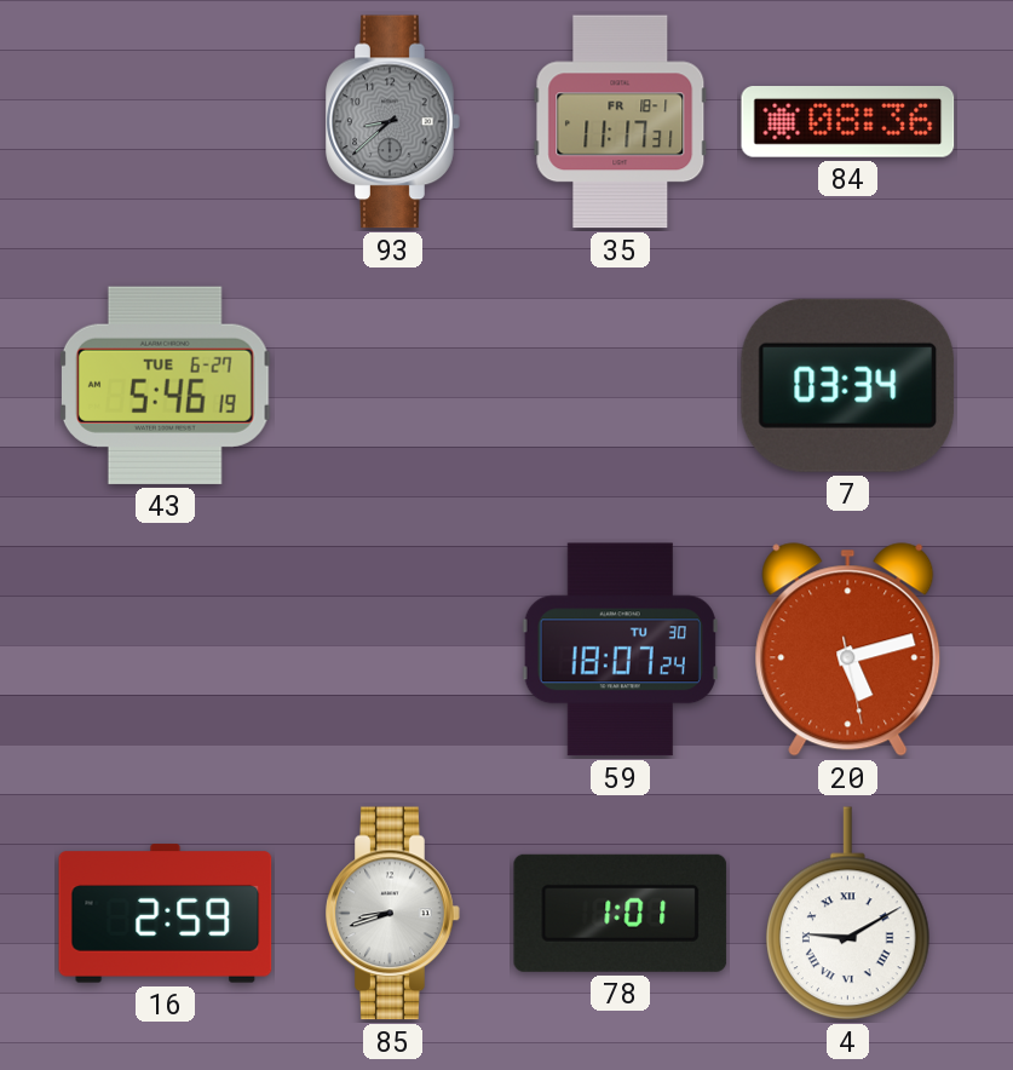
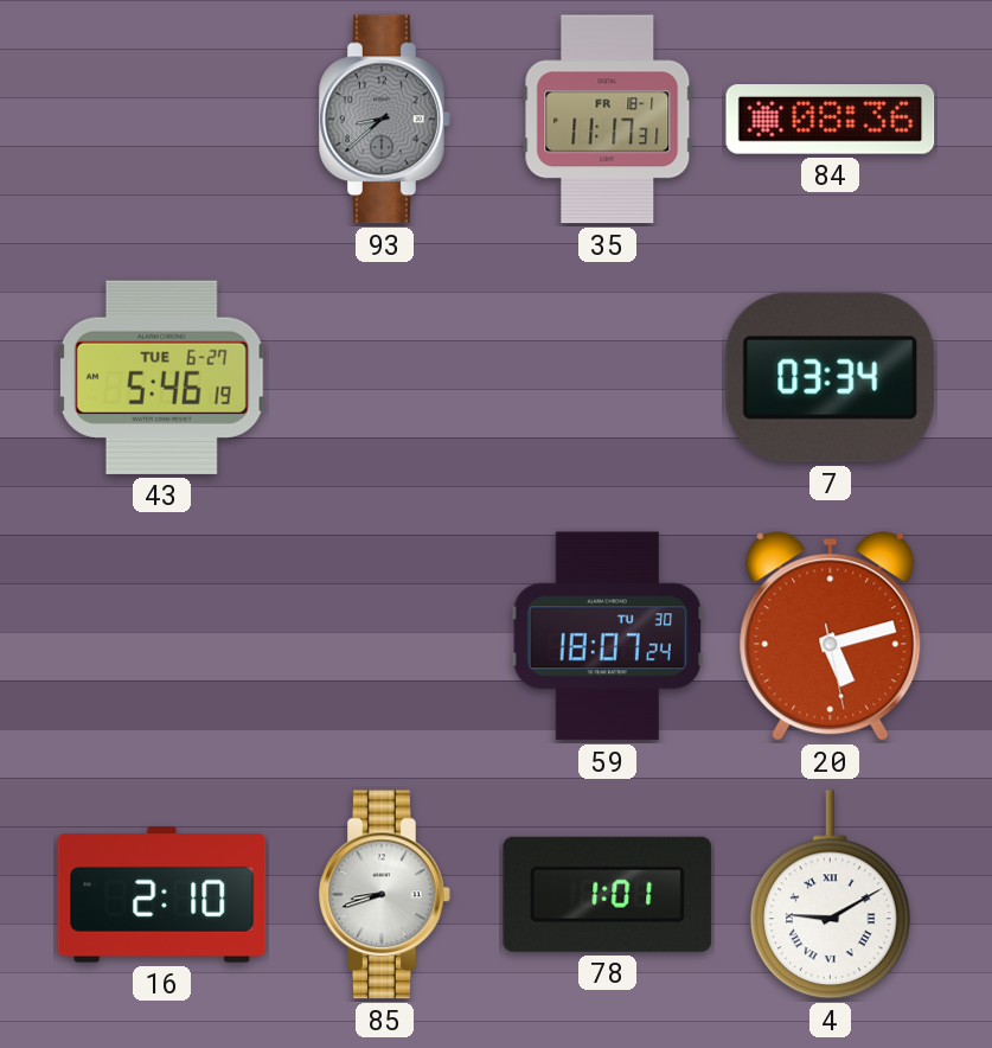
16: 2:59 -> 2:10 (162, 895)
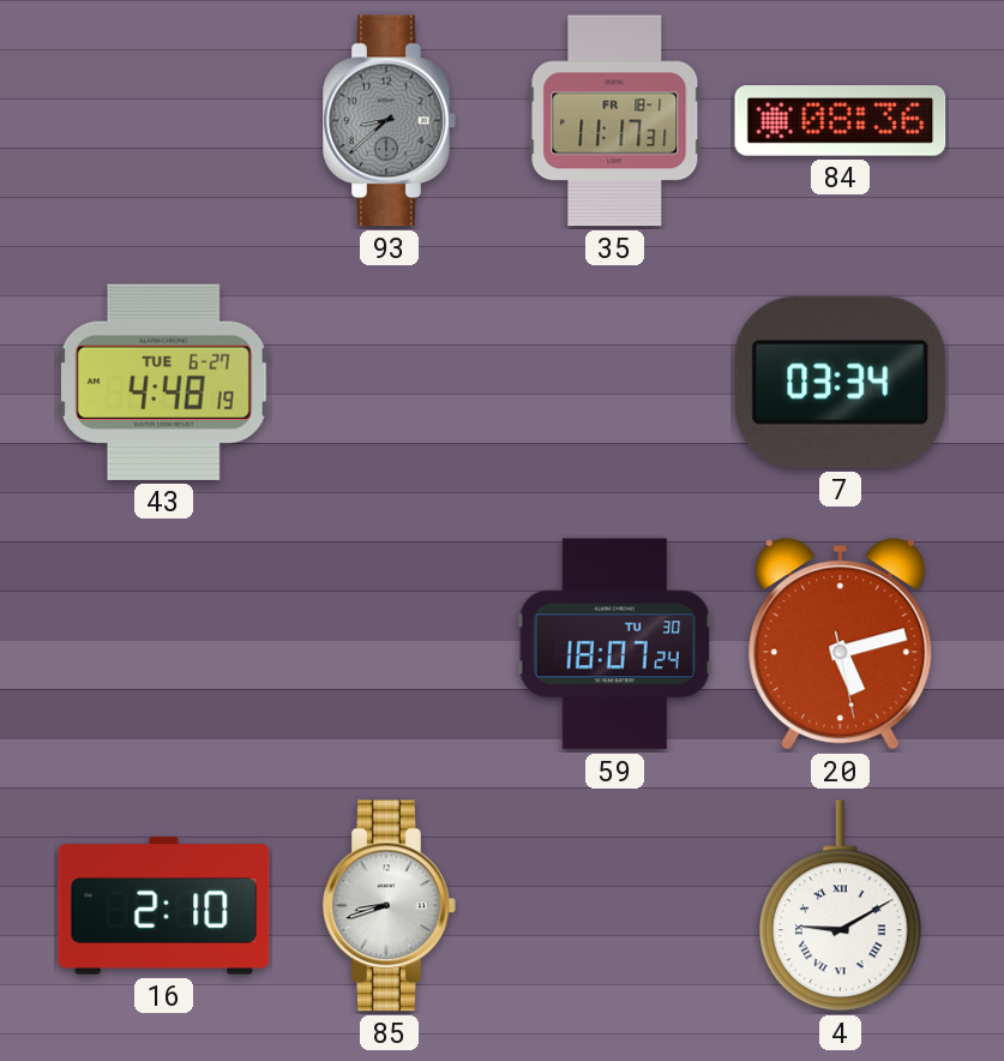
43: 5:46 -> 4:48 (163, 382)
78: 1:01 -> none (608, 894)
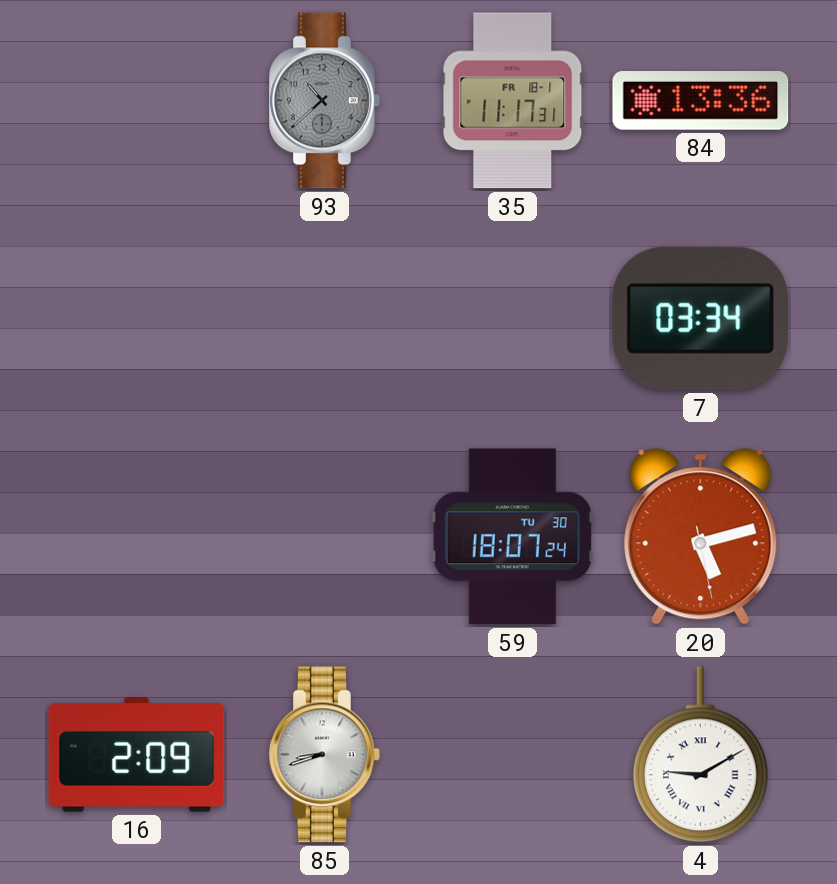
93: 8:38 -> 10:38 (325, 101)
84: 08:36 -> 13:36 (701, 101)
43: 4:48 -> none (163, 382)
16: 2:10 -> 2:09 (137, 755)
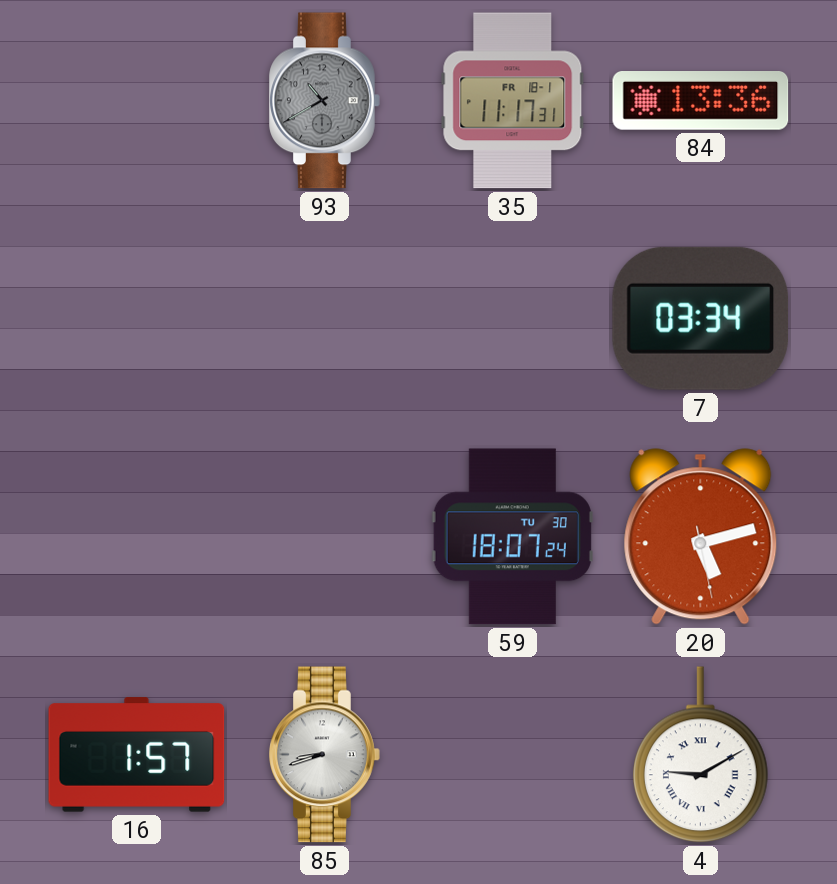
93: 10:38 -> 10:40 (325, 101)
16: 2:09 -> 1:57 (137, 755)
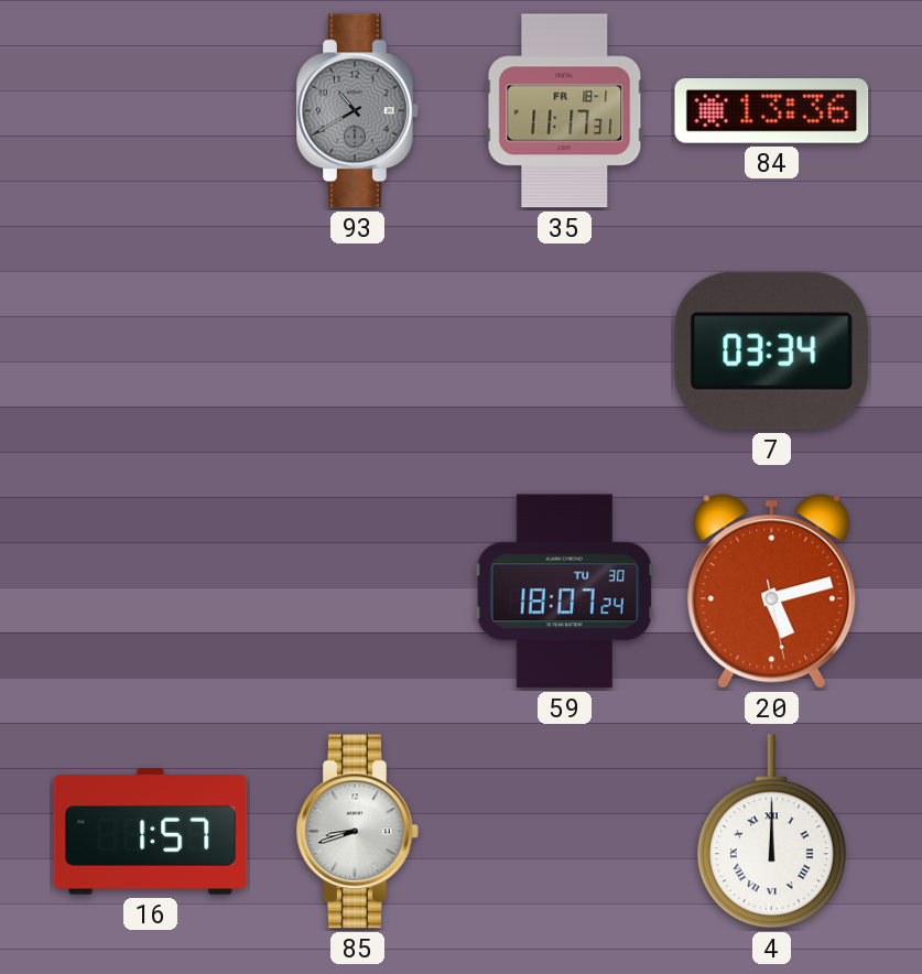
4: 9:10 -> 12:00 (771, 832)
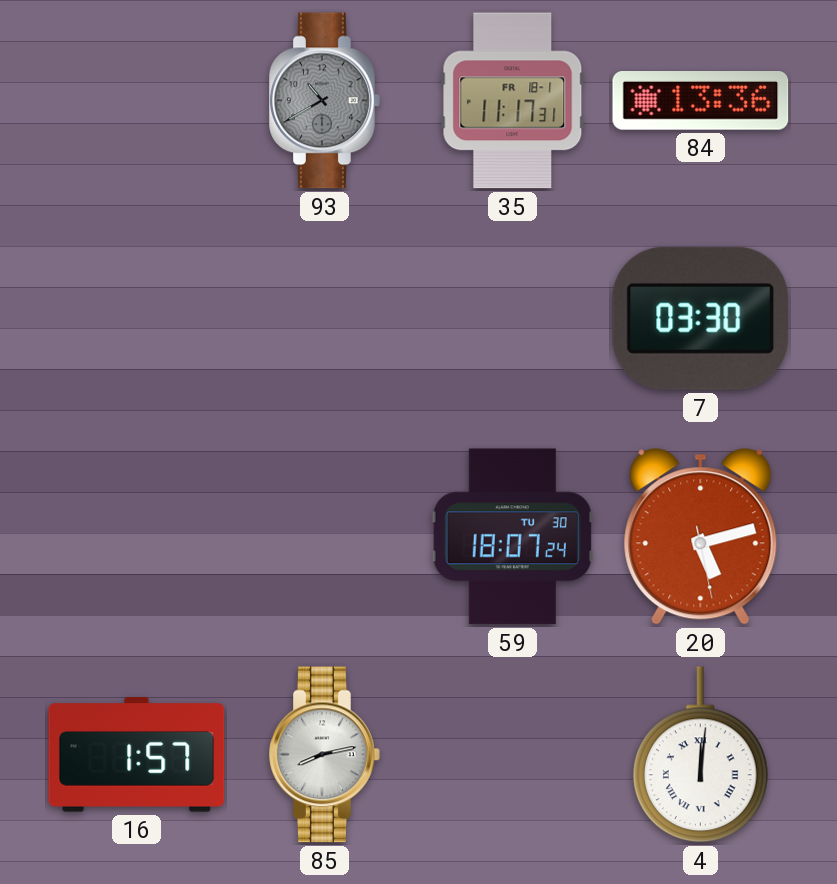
7: 03:34 -> 03:30 (701, 318)
85: 8:42 -> 8:13 (325, 755)
4: 12:00 -> 12:01 (700, 755)
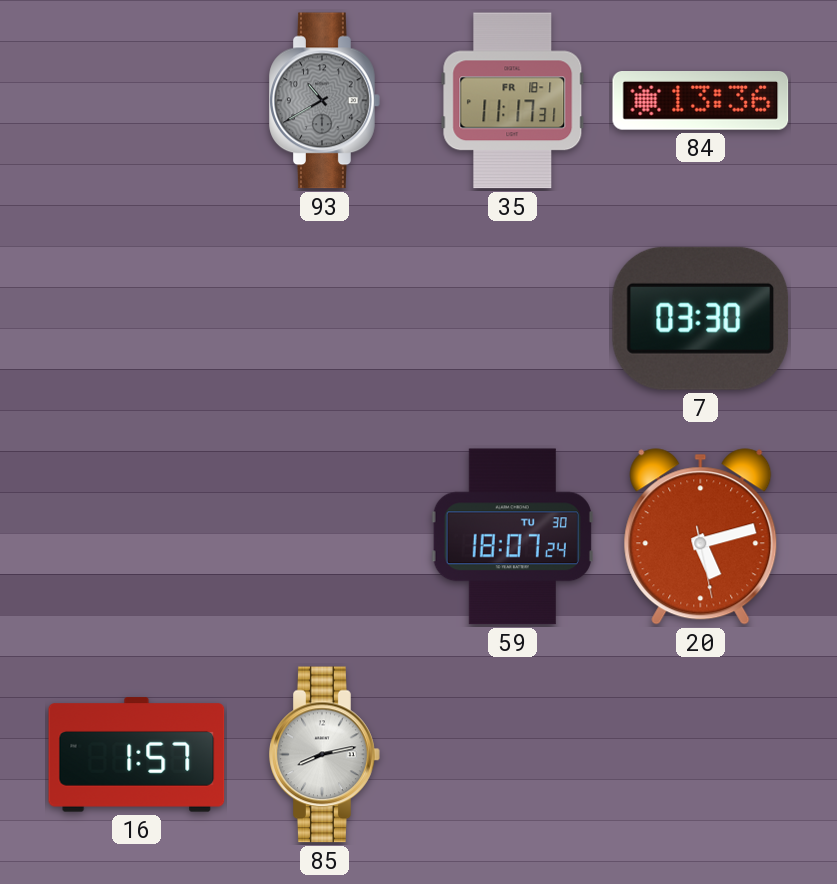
4: 12:01 -> none (700, 755)
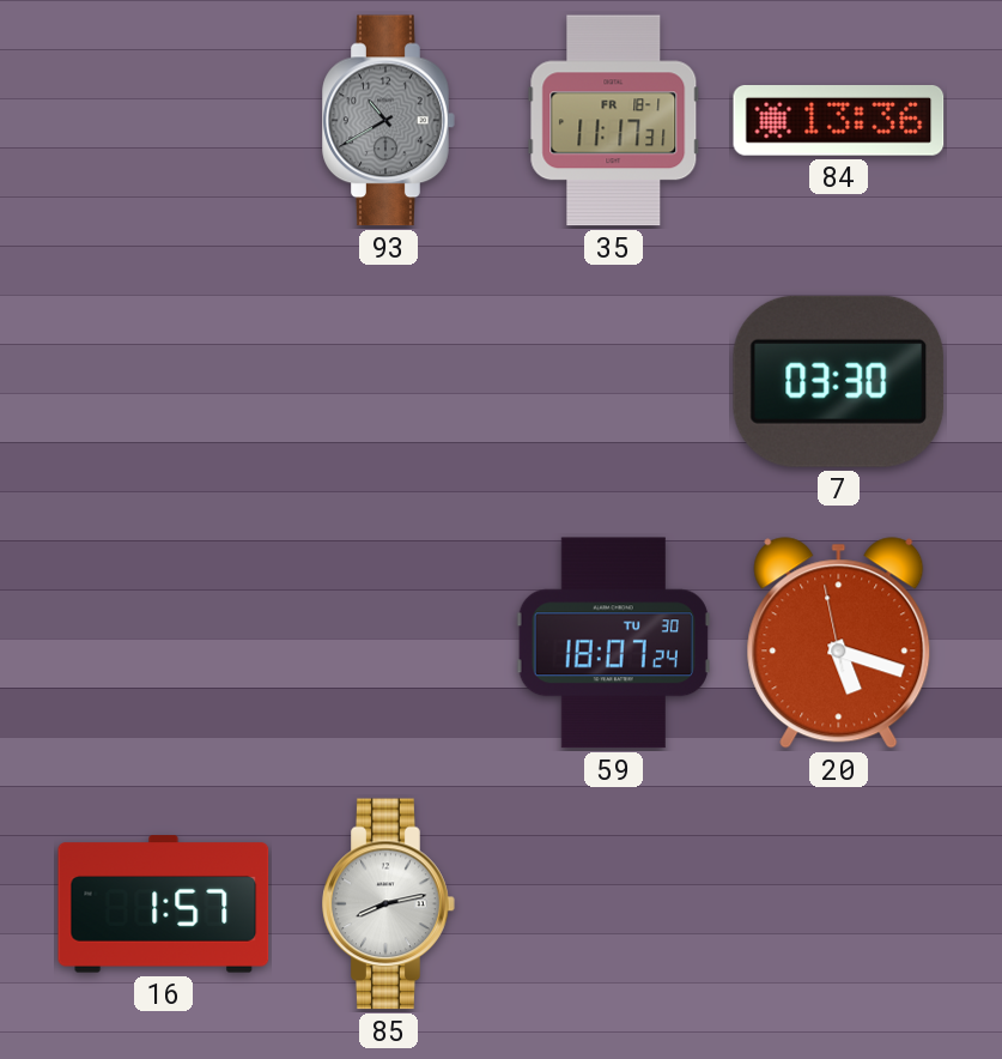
20: 5:12 -> 5:17 (839, 643)
